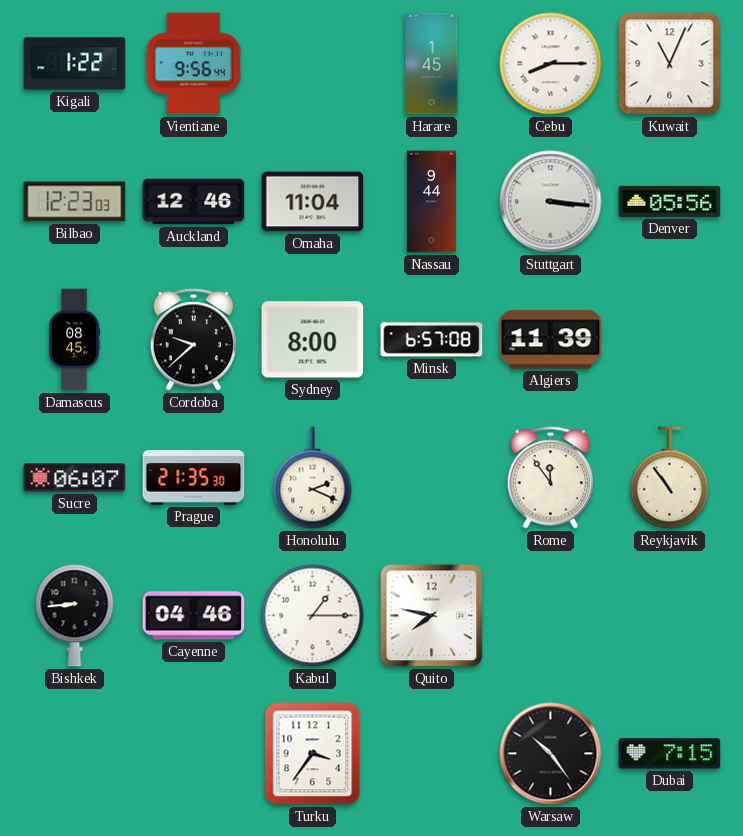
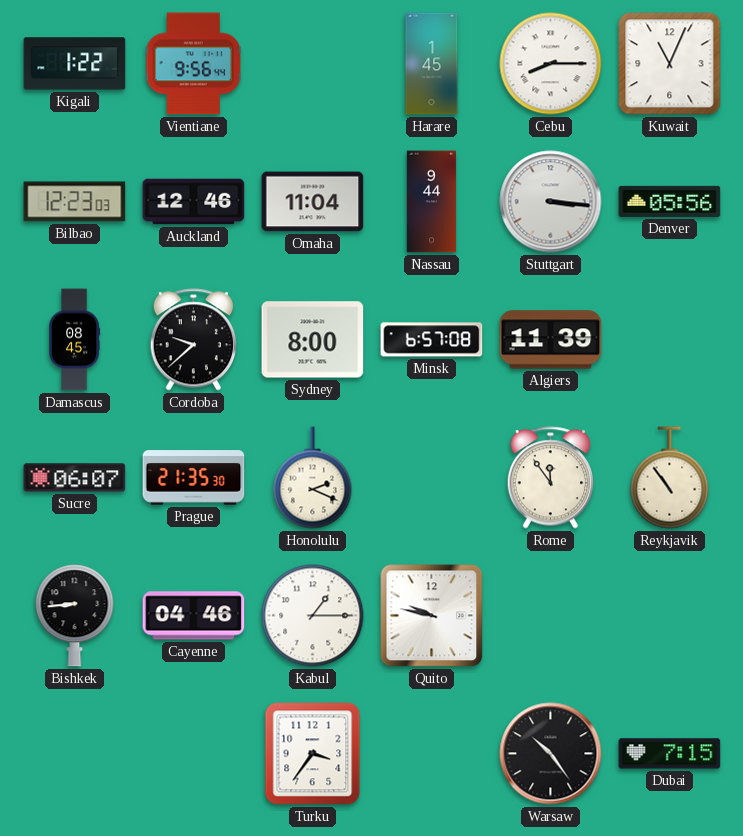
Quito: 7:47 -> 9:47 (432, 616)
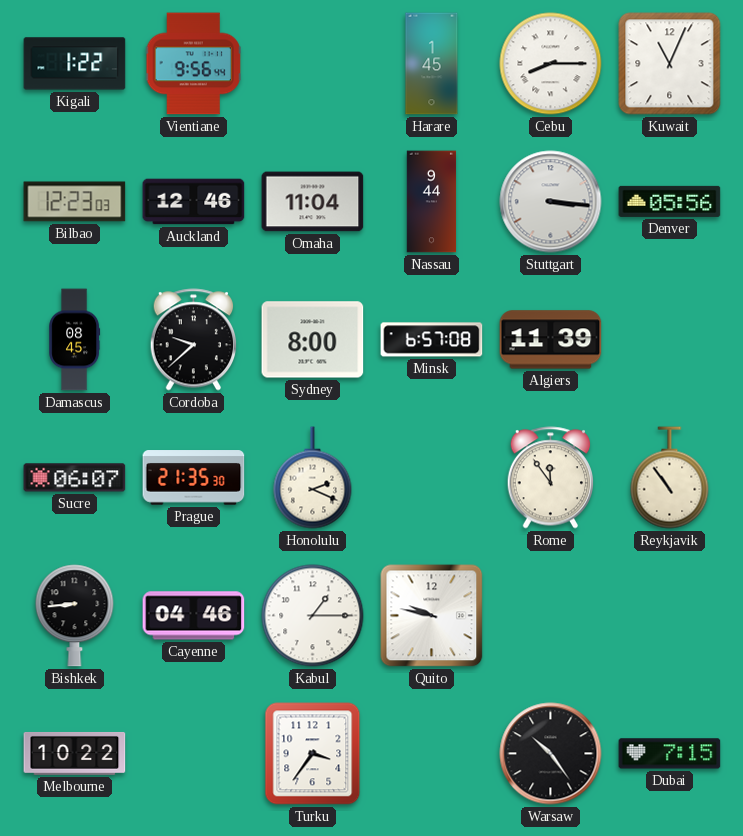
Melbourne: none -> 10:22 (75, 754)
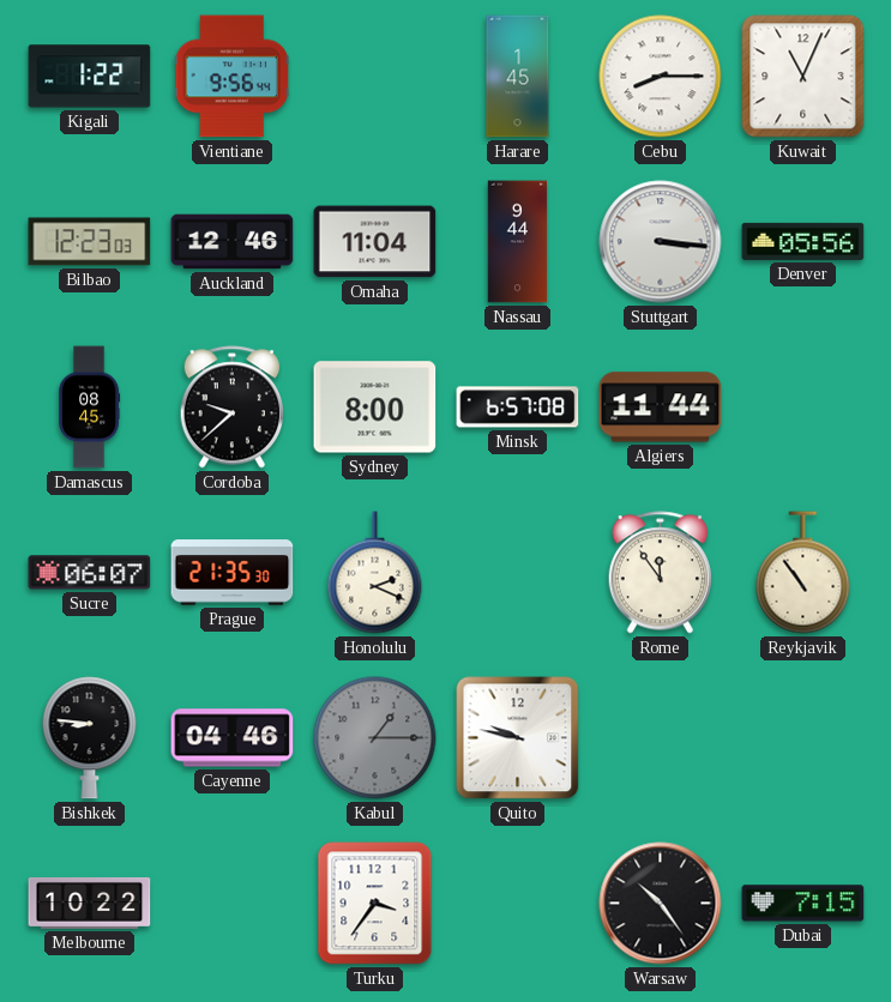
Algiers: 11:39 -> 11:44 (661, 408)
Bishkek: 8:44 -> 8:46 (90, 738)
Kabul dial: white -> grey (375, 738)
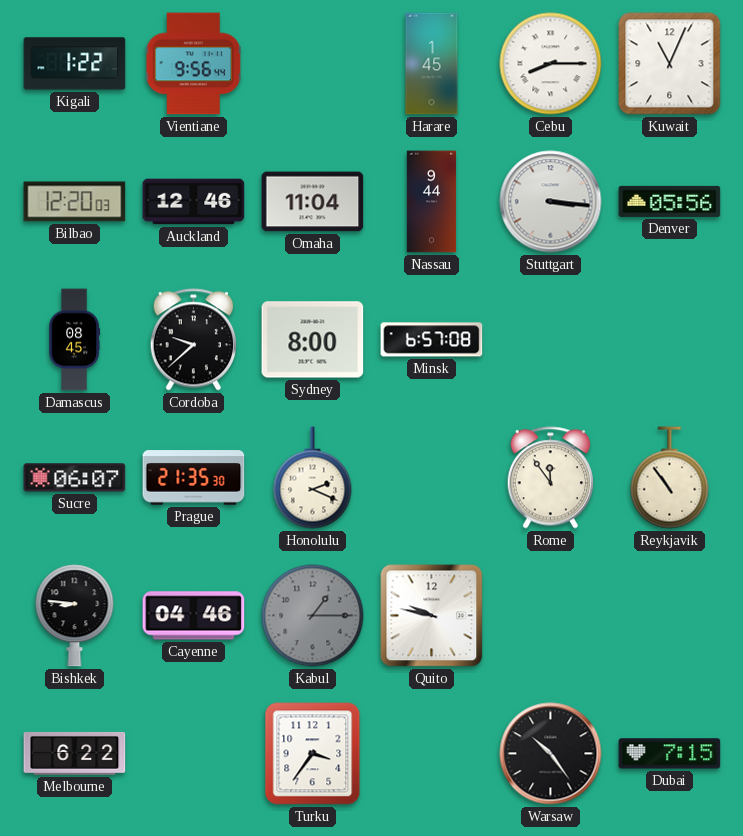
Bilbao: 12:23 -> 12:20 (75, 202)
Algiers: 11:44 -> none (661, 408)
Melbourne: 10:22 -> 6:22 (75, 754)
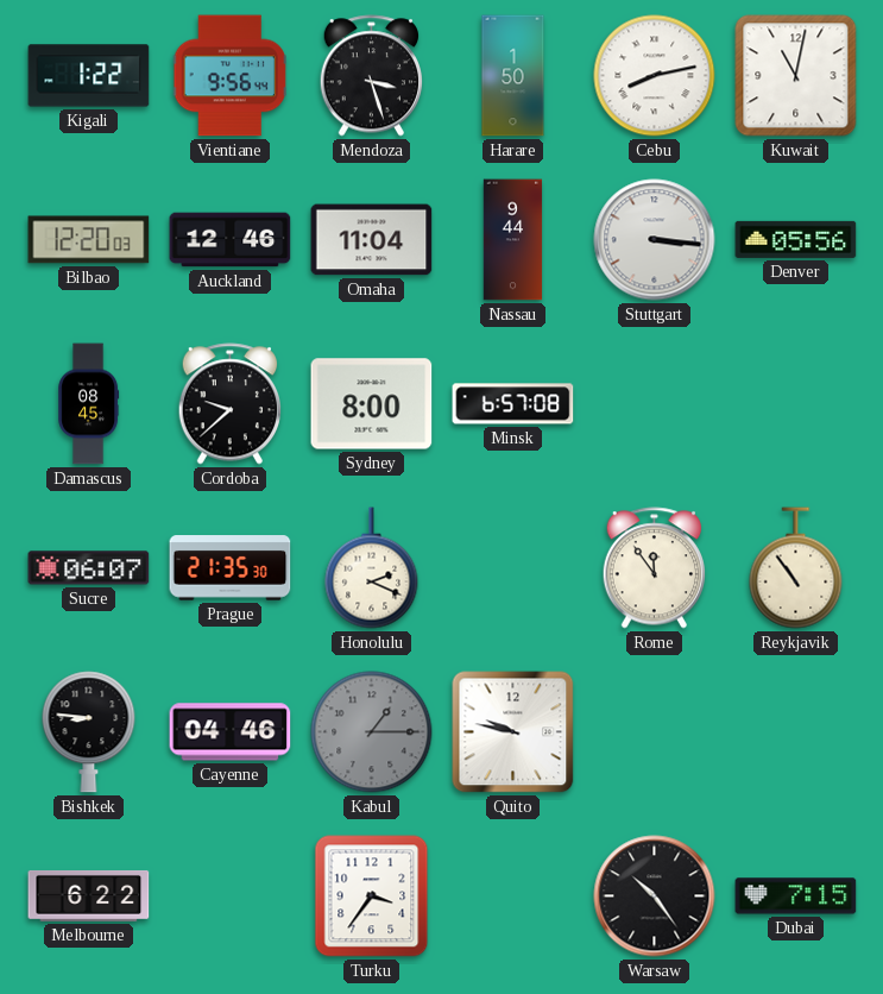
Mendoza: none -> 3:27 (371, 76)
Harare: 1:45 -> 1:50 (513, 76)
Cebu: 8:15 -> 8:13 (655, 76)
Kuwait: 11:04 -> 11:02 (796, 76)
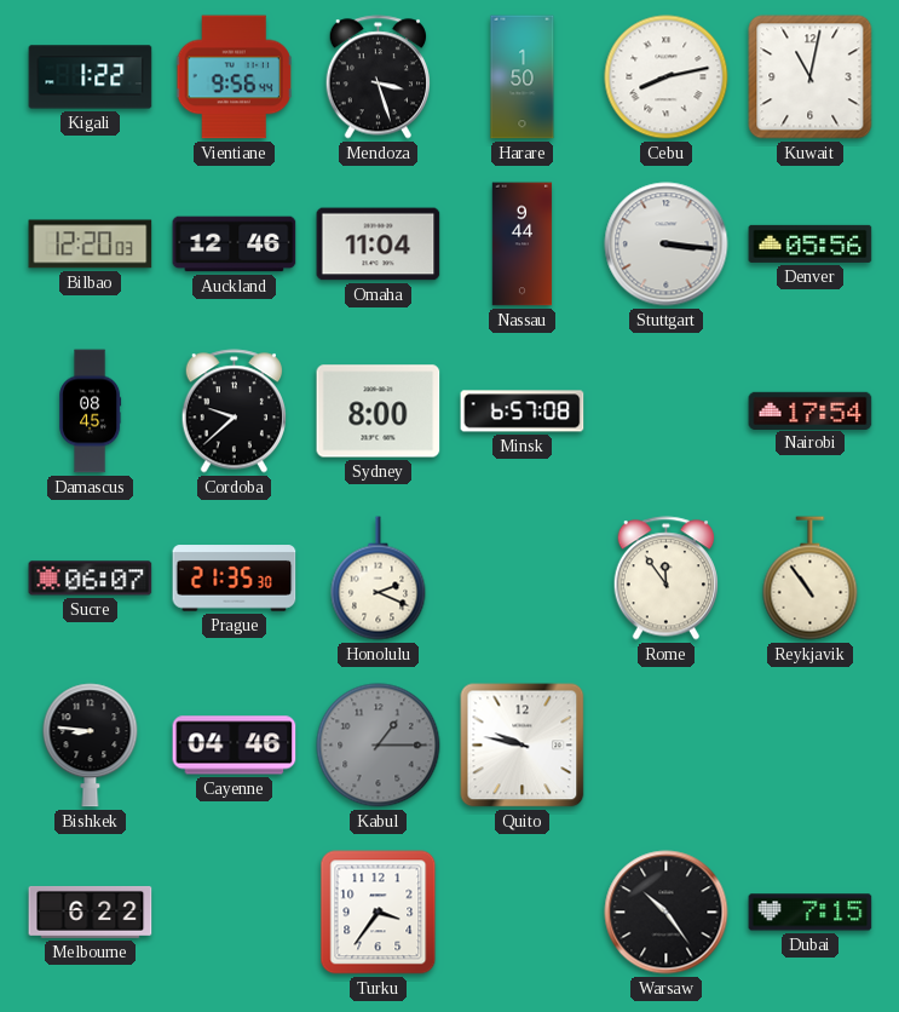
Nairobi: none -> 17:54 (811, 410)
